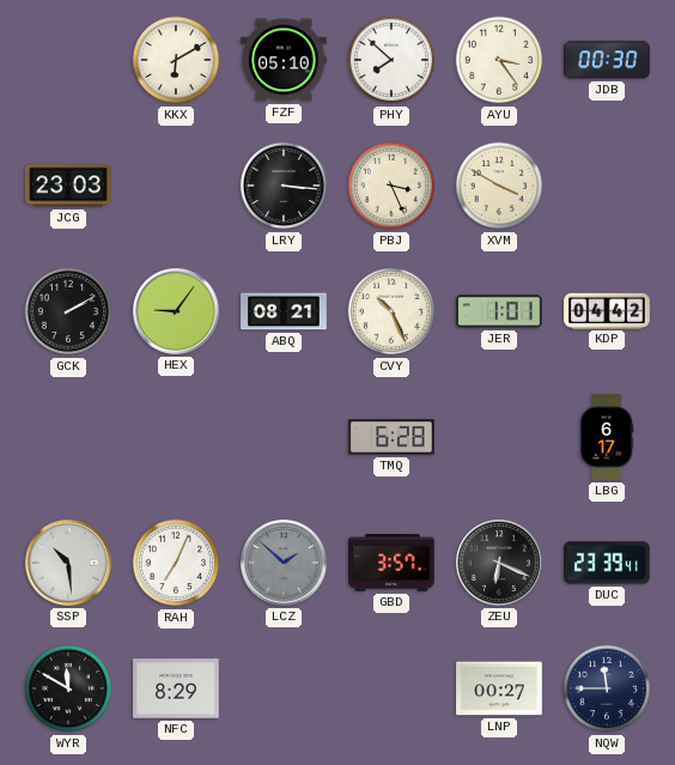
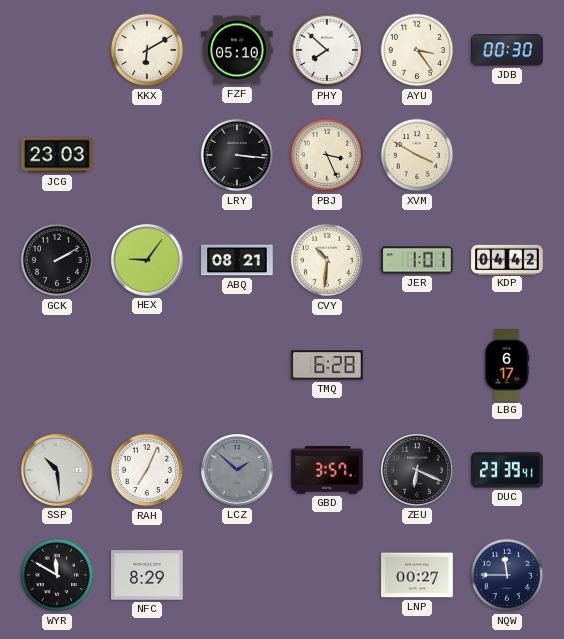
CVY: 10:26 -> 10:31 (327, 260)
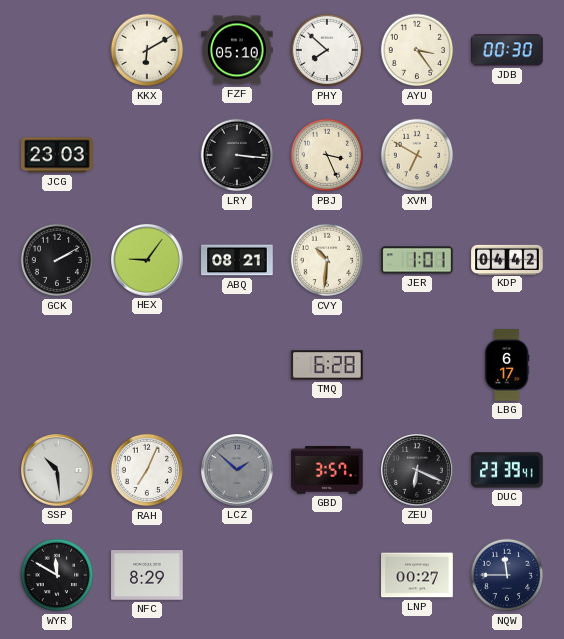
XVM: 3:50 -> 6:50 (417, 155)
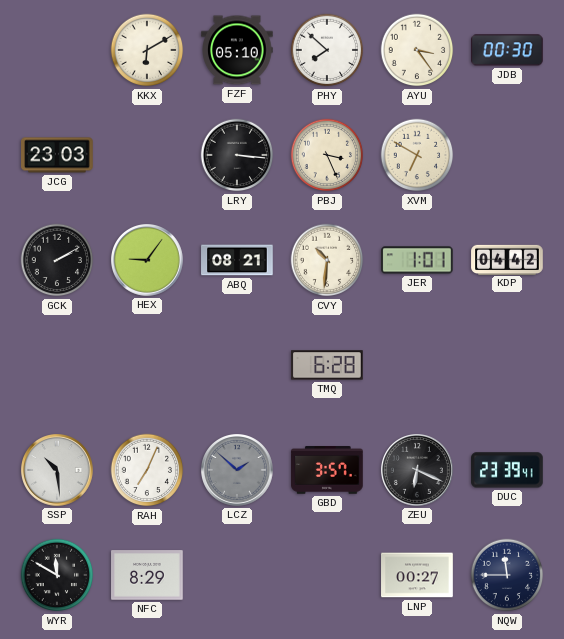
LBG: 6:17 -> none (507, 365)
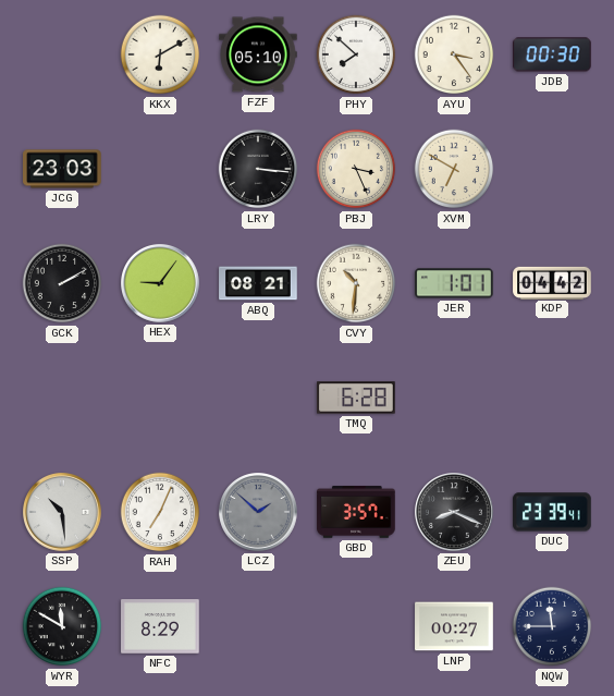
ZEU: 6:19 -> 8:19 (455, 513)
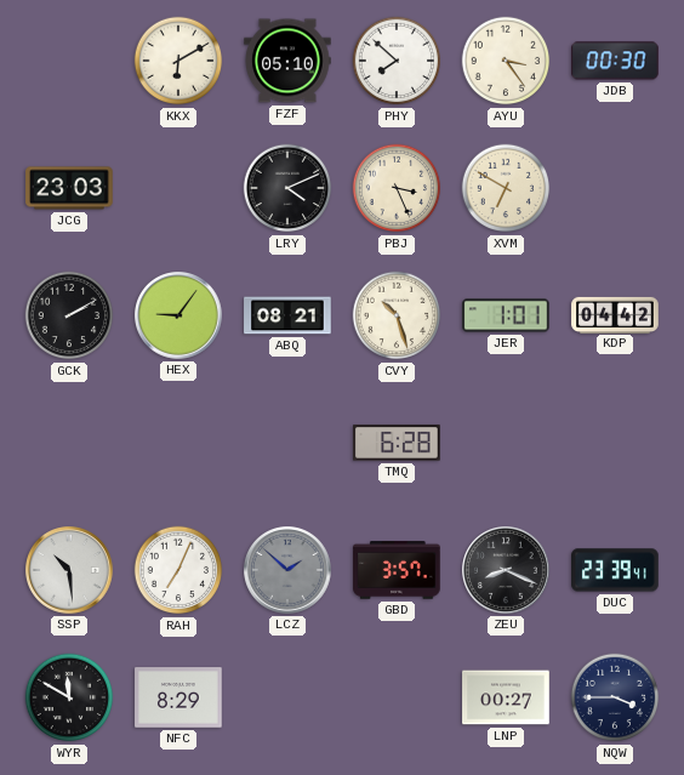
LRY: 3:16 -> 4:11 (287, 188)
CVY: 10:31 -> 10:27 (397, 315)
NQW: 11:45 -> 3:45 (615, 697)
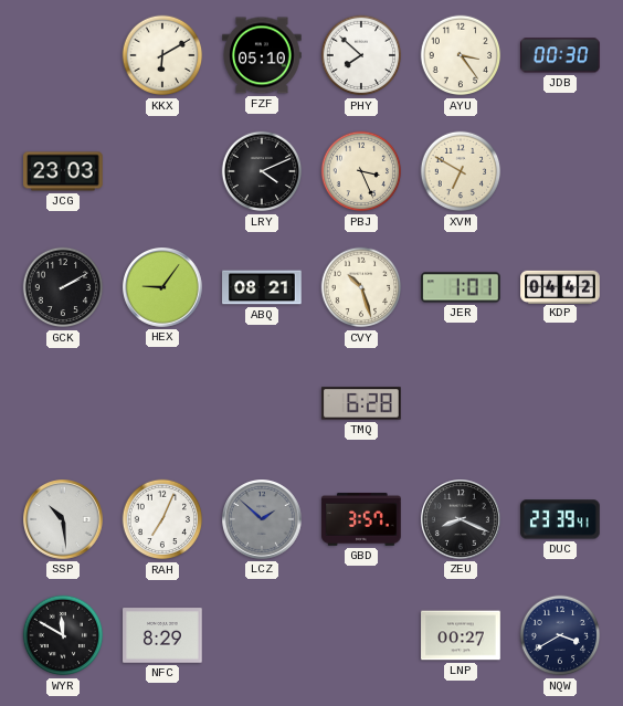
NQW: 3:45 -> 3:40 (560, 635)
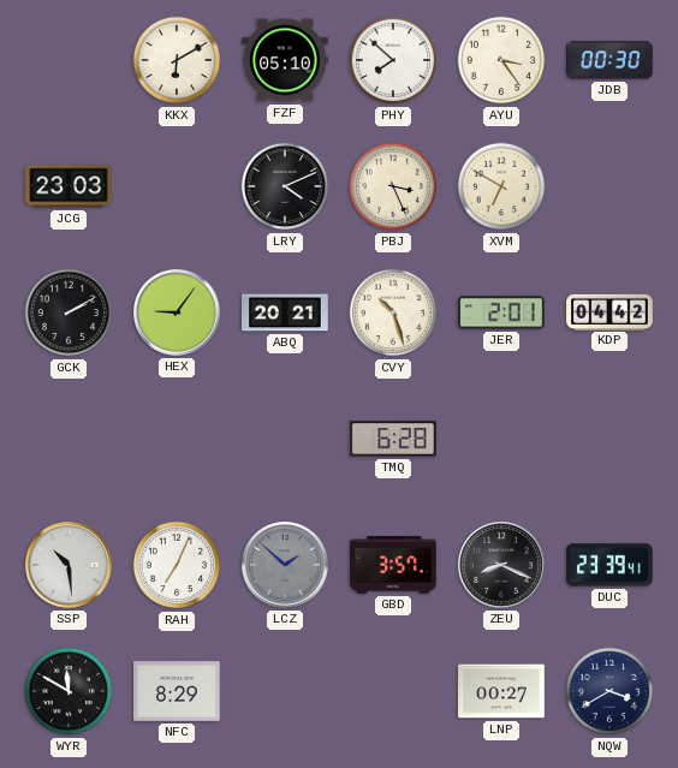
ABQ: 08:21 -> 20:21 (285, 312)
JER: 1:01 -> 2:01 (501, 312)
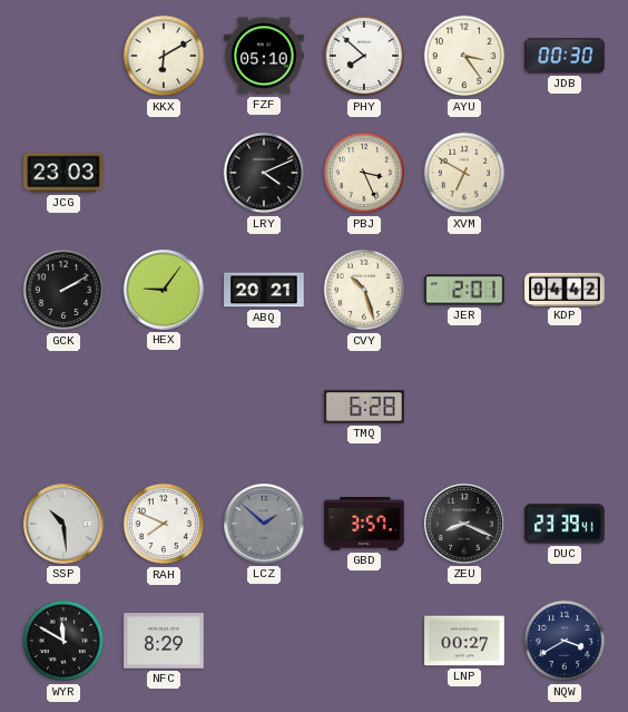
RAH: 7:04 -> 7:49 (164, 524)
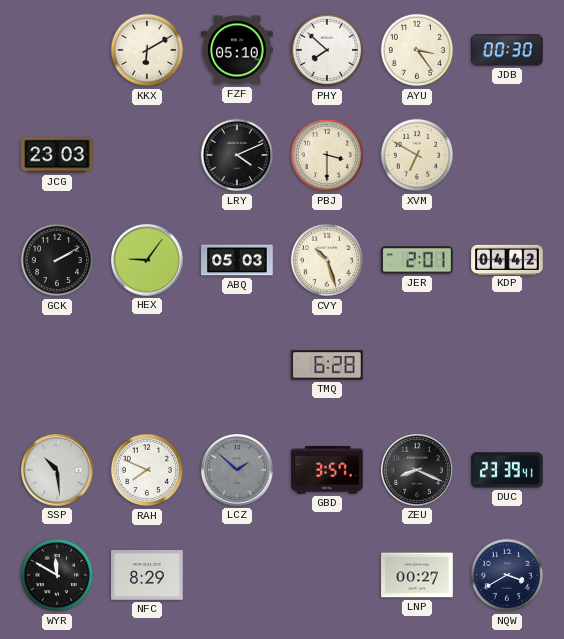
PBJ: 3:26 -> 3:30 (327, 155)
ABQ: 20:21 -> 05:03 (237, 260)
